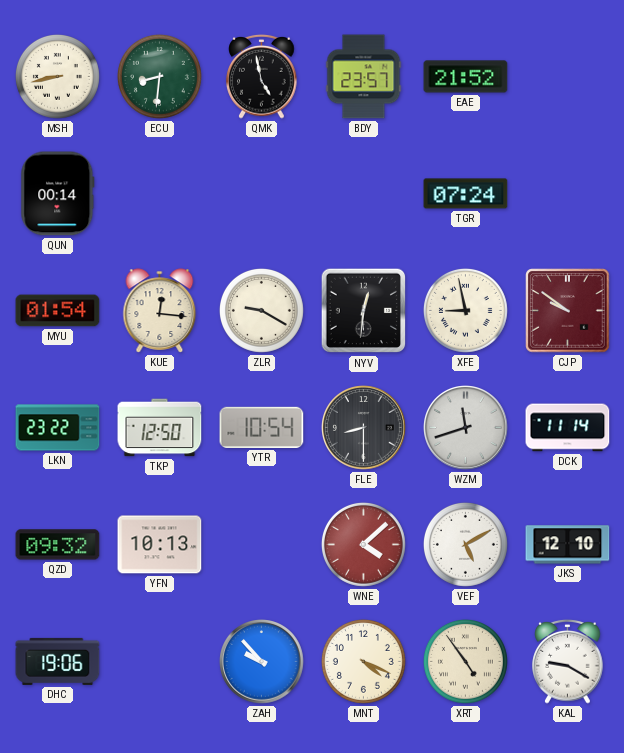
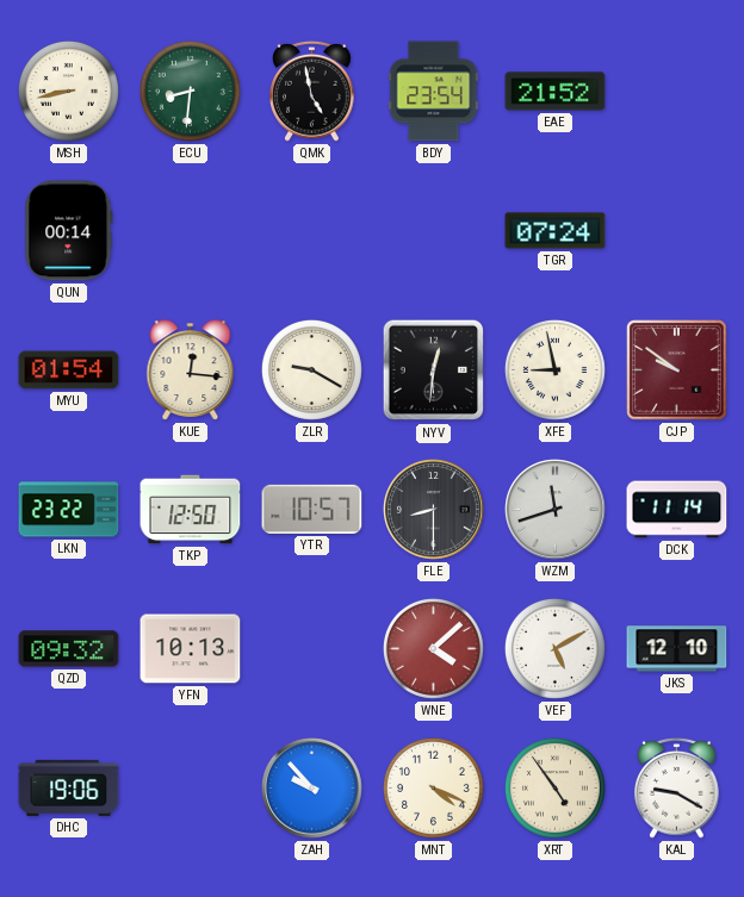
BDY: 23:57 -> 23:54 (434, 92)
YTR: 10:54 -> 10:57 (312, 509)
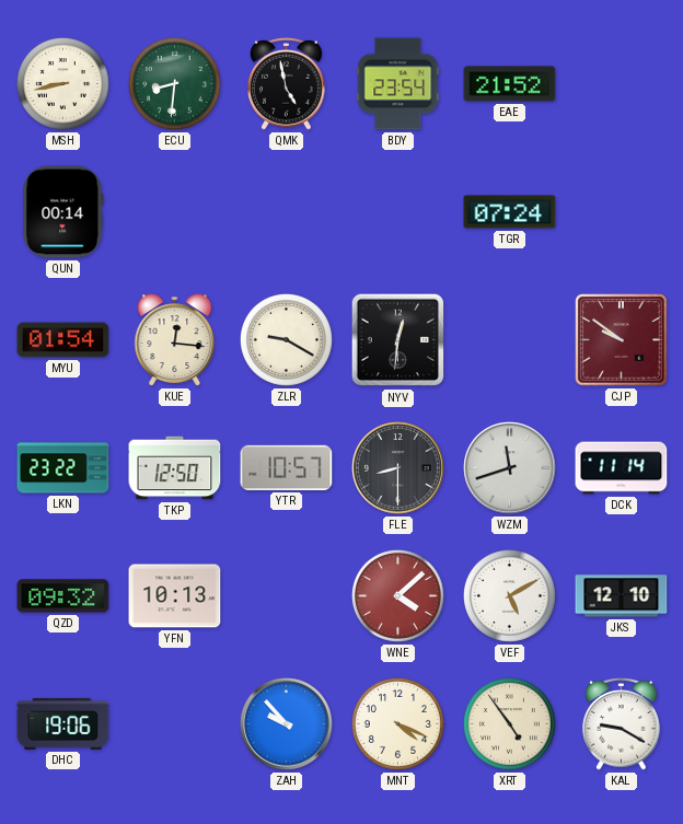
XFE: 8:58 -> none (554, 369)
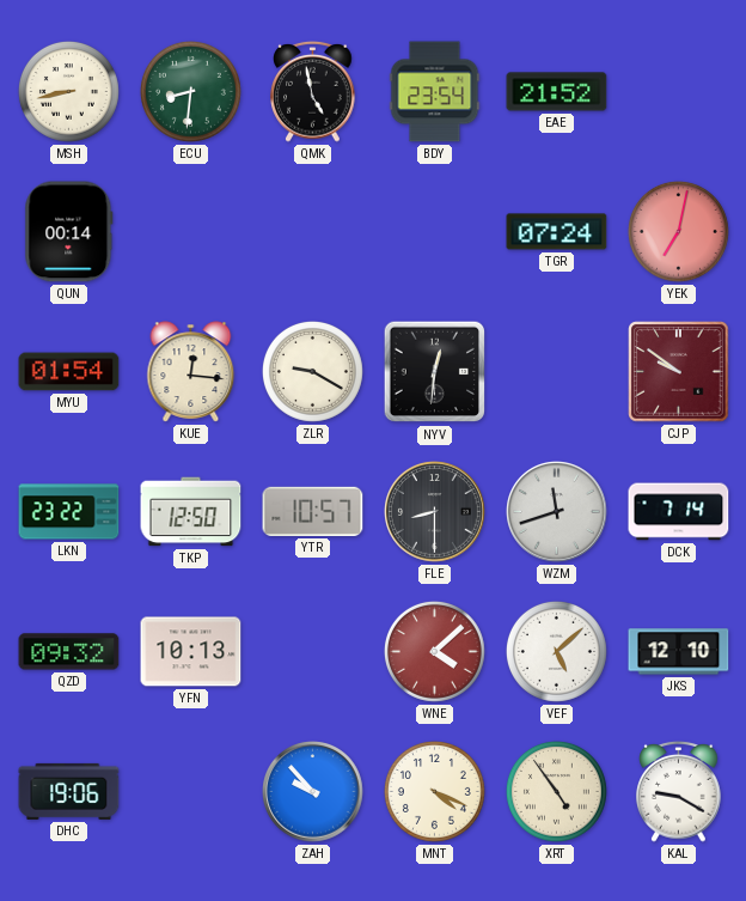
YEK: none -> 7:02 (678, 231)
DCK: 11:14 -> 7:14 (679, 512)
VEF: 5:10 -> 5:08 (556, 651)
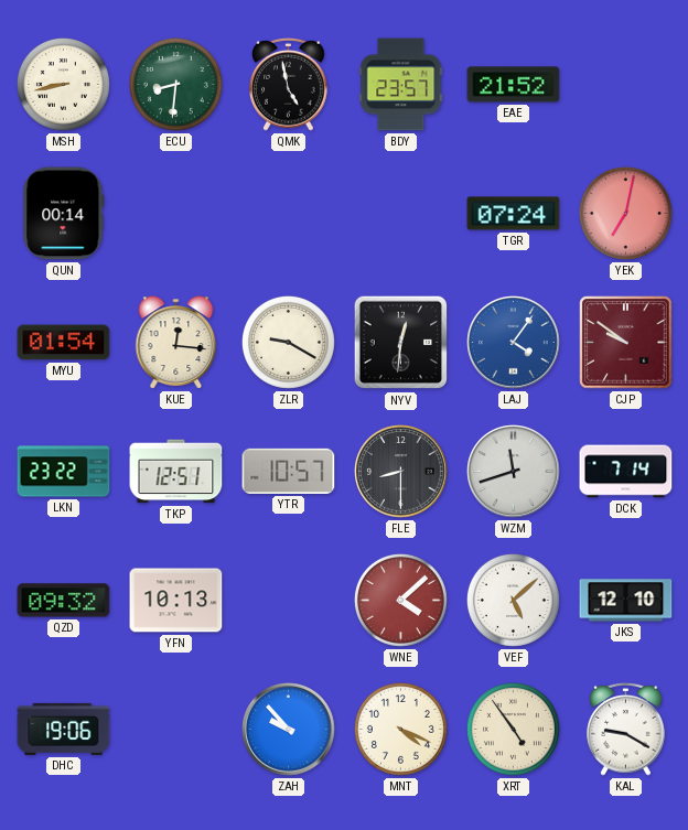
BDY: 23:54 -> 23:57 (401, 85)
LAJ: none -> 4:06 (514, 343)
TKP: 12:50 -> 12:51 (176, 472)
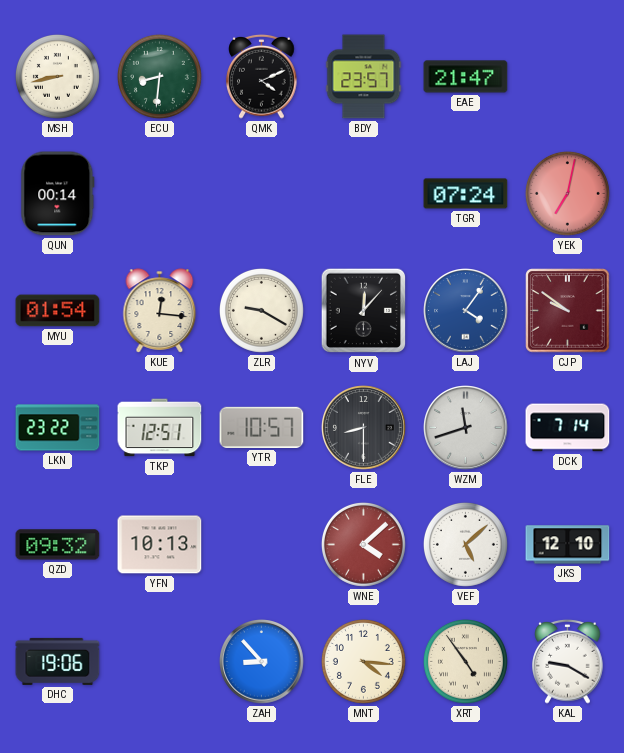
QMK: 4:58 -> 4:11 (262, 76)
EAE: 21:52 -> 21:47 (466, 77)
NYV: 12:31 -> 12:07 (364, 311)
ZAH: 9:53 -> 8:53 (262, 662)
MNT: 4:19 -> 4:16 (363, 661)
